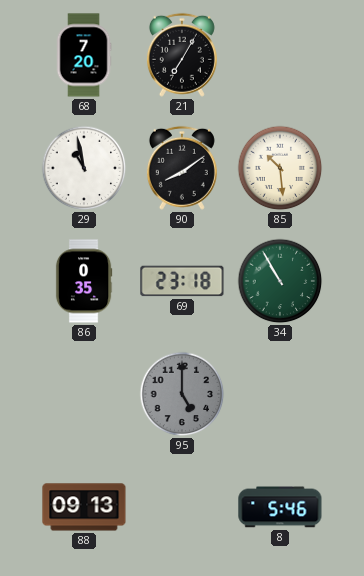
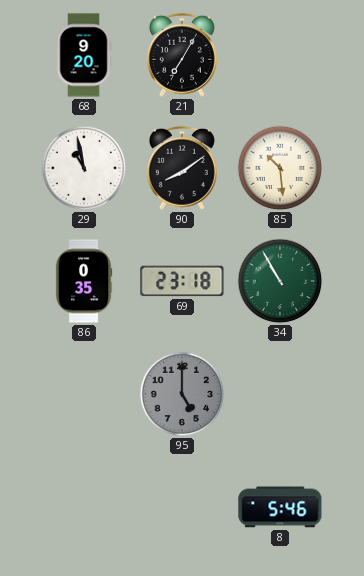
68: 7:20 -> 9:20 (84, 55)
88: 09:13 -> none (84, 507)
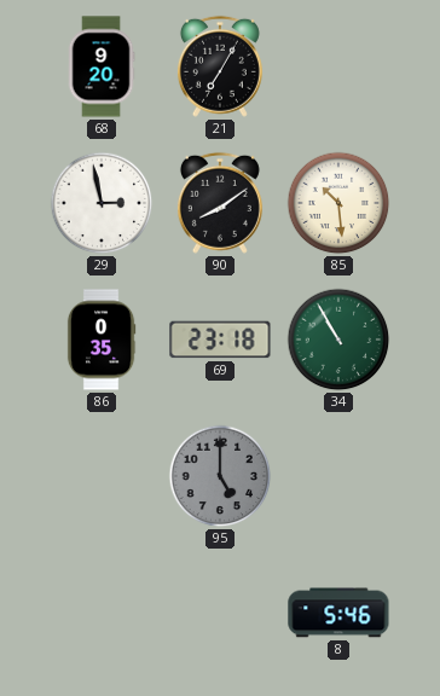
29: 10:58 -> 2:58 (102, 203)
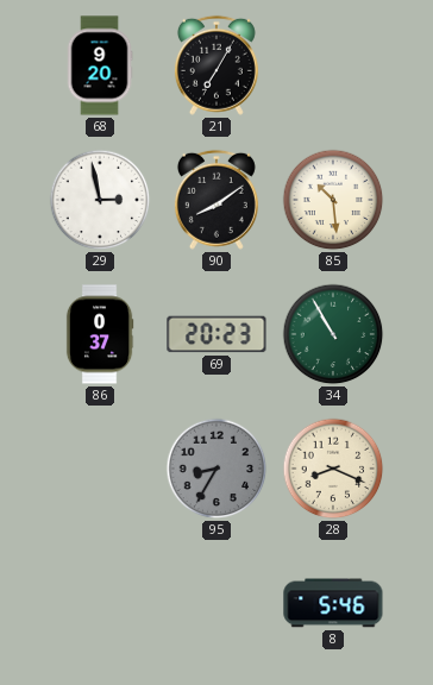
86: 0:35 -> 0:37 (100, 334)
69: 23:18 -> 20:23 (216, 334)
95: 5:00 -> 8:35 (216, 469)
28: none -> 8:19 (333, 469)
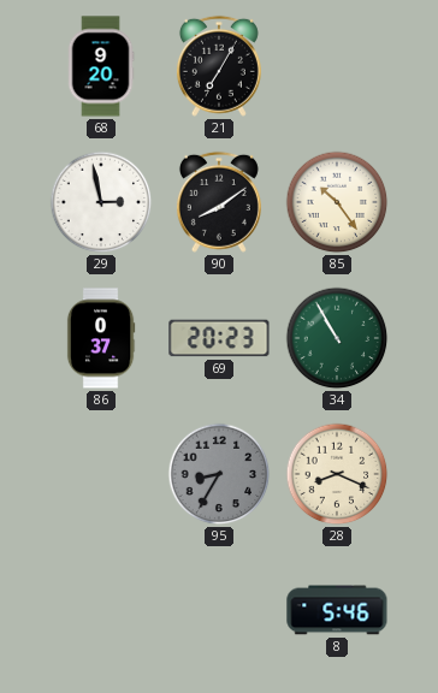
85: 10:29 -> 10:24 (337, 202)
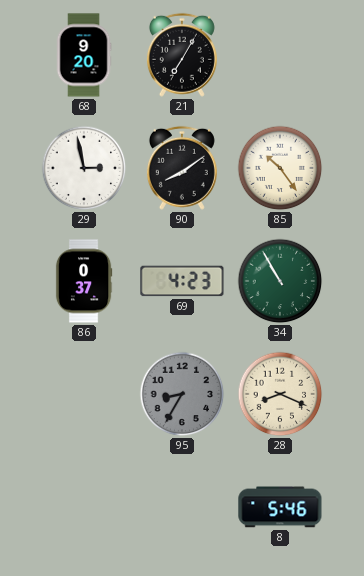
69: 20:23 -> 4:23 (182, 281)
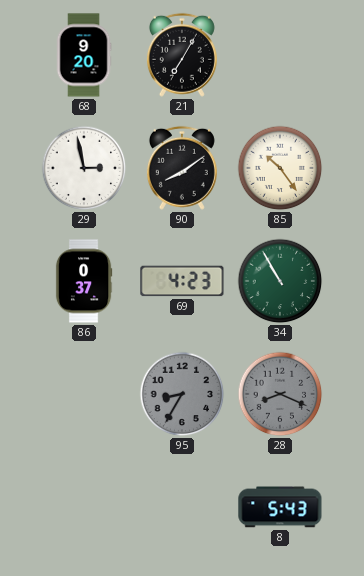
28 dial: cream -> grey (280, 394)
8: 5:46 -> 5:43 (280, 507)
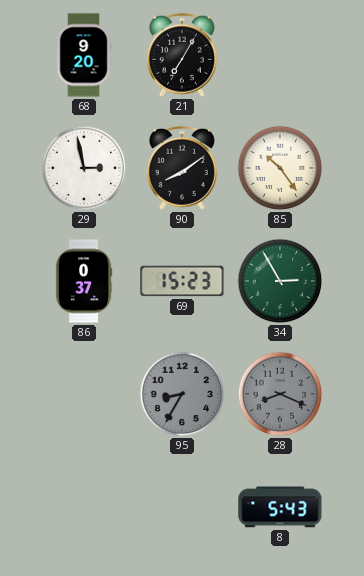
69: 4:23 -> 15:23 (182, 281)
34: 10:55 -> 2:55 (280, 281)
